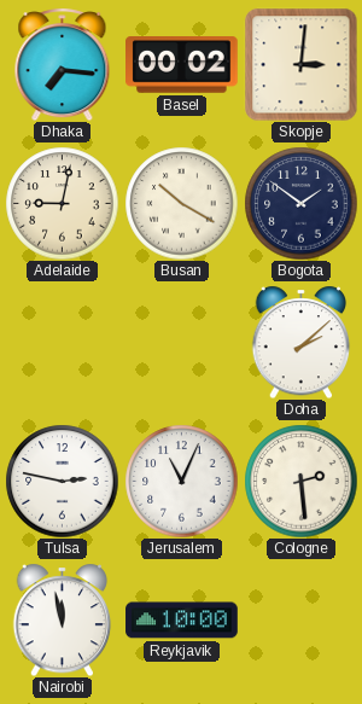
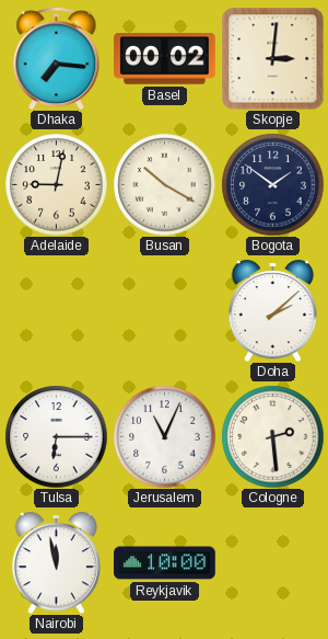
Tulsa: 2:47 -> 6:15 (56, 436)
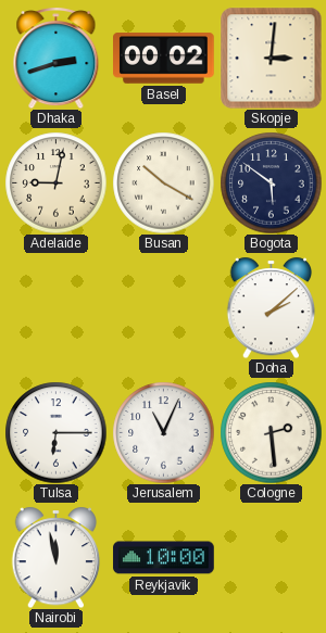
Dhaka: 7:16 -> 2:42 (57, 58)
Bogota: 1:51 -> 5:51 (271, 182)
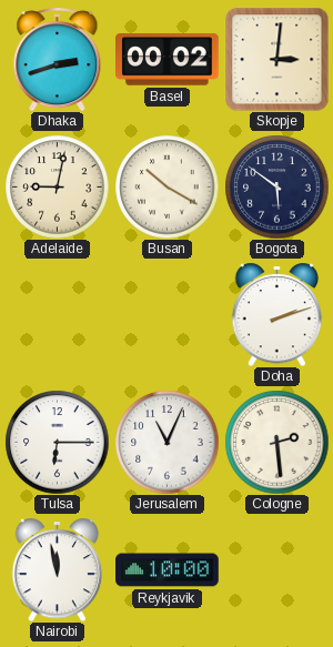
Doha: 2:08 -> 2:12 (277, 314)
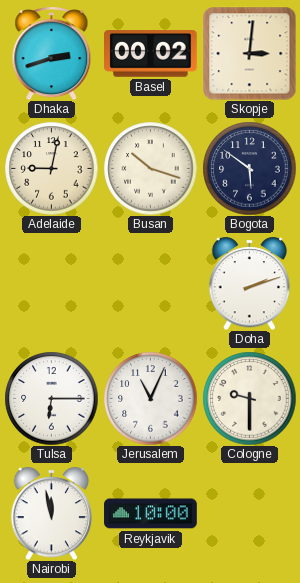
Busan: 10:20 -> 10:18 (150, 168)
Cologne: 2:29 -> 9:30 (249, 398)
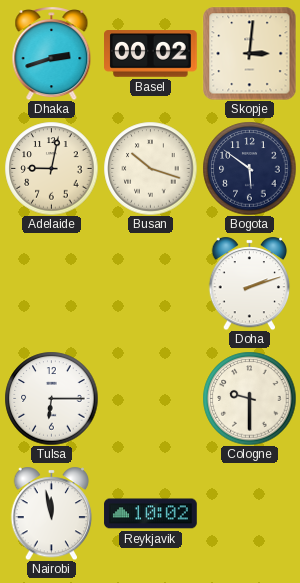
Jerusalem: 11:04 -> none (150, 398)
Reykjavik: 10:00 -> 10:02 (151, 514)
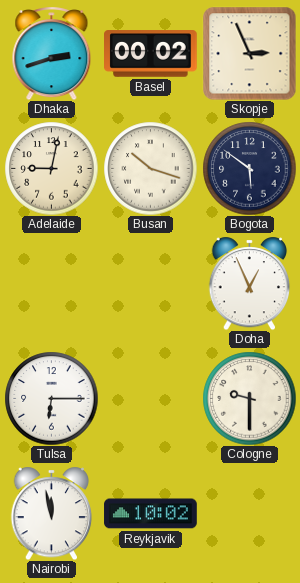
Skopje: 3:01 -> 2:56 (249, 53)
Doha: 2:12 -> 12:56 (250, 283)
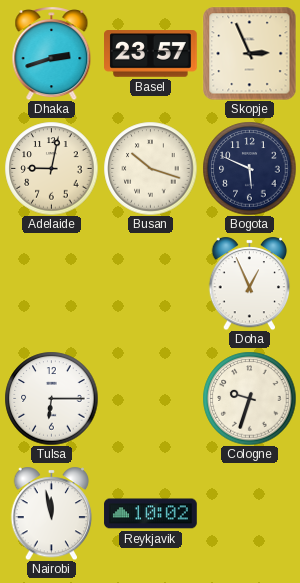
Basel: 00:02 -> 23:57 (151, 54)
Bogota: 5:51 -> 5:49 (249, 168)
Cologne: 9:30 -> 9:33 (249, 398)
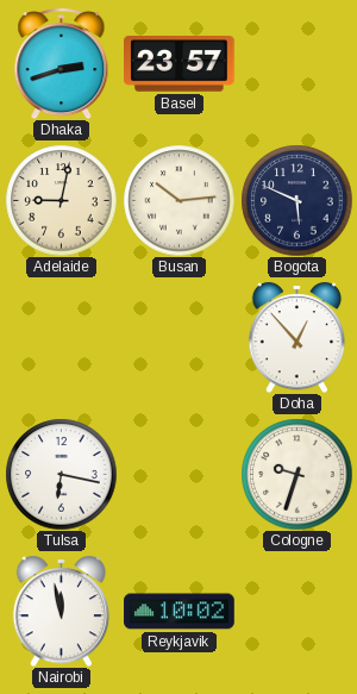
Skopje: 2:56 -> none (249, 53)
Busan: 10:18 -> 10:14 (178, 200)
Doha: 12:56 -> 12:53 (297, 337)
Tulsa: 6:15 -> 6:17 (61, 474)
